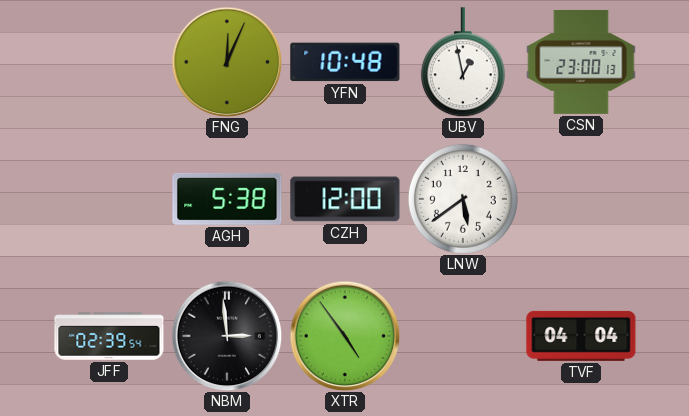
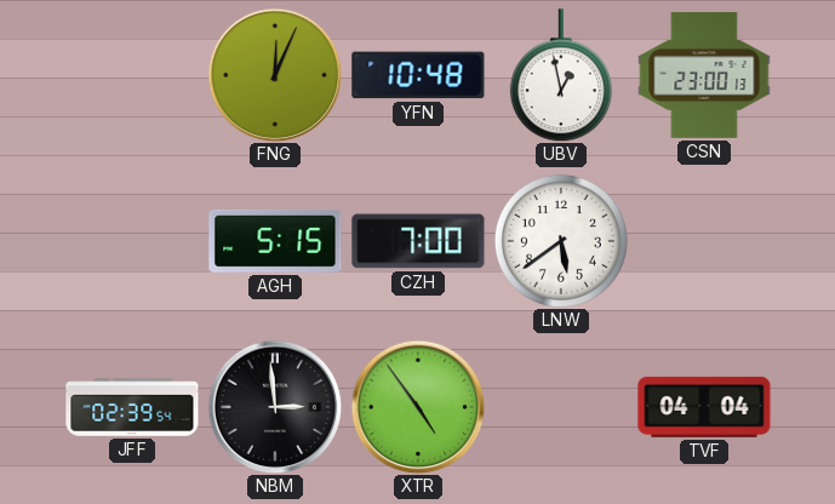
AGH: 5:38 -> 5:15 (275, 241)
CZH: 12:00 -> 7:00 (418, 241)
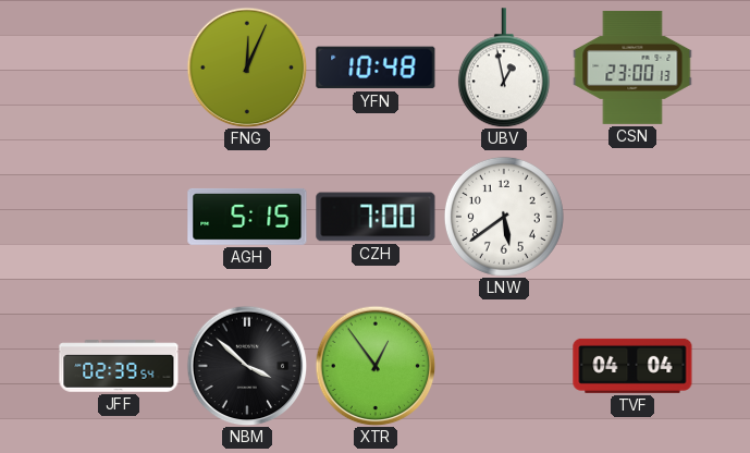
NBM: 2:59 -> 3:52 (247, 366)
XTR: 4:54 -> 12:54 (376, 366)
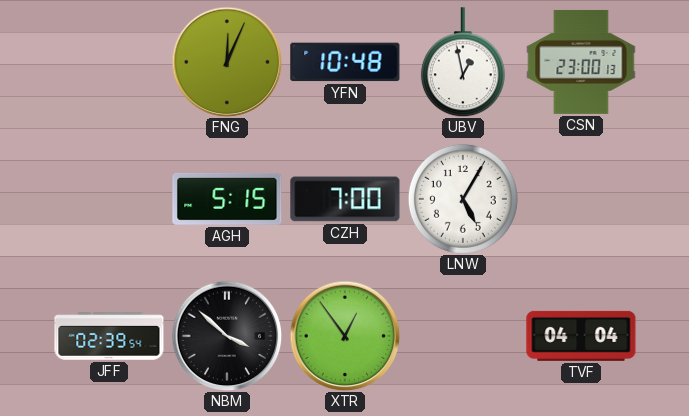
LNW: 5:39 -> 5:05 (463, 199)
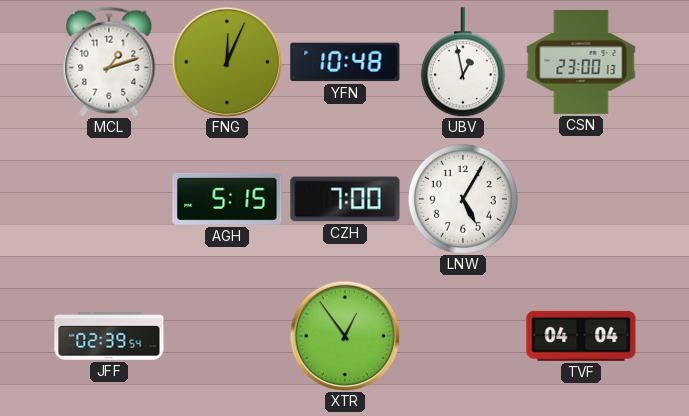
MCL: none -> 1:12 (109, 62)
NBM: 3:52 -> none (227, 336)
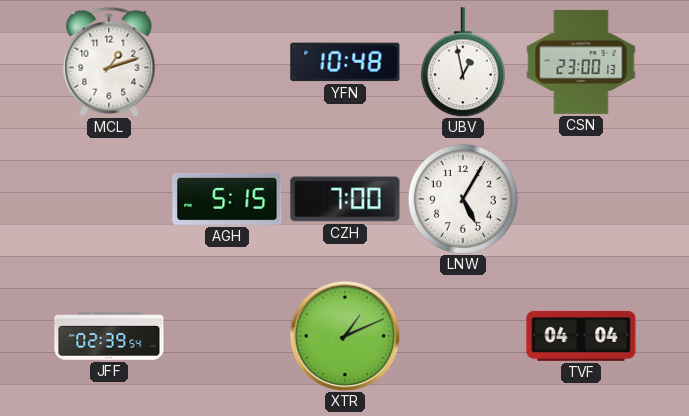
FNG: 12:04 -> none (227, 62)
XTR: 12:54 -> 1:11 (345, 336)
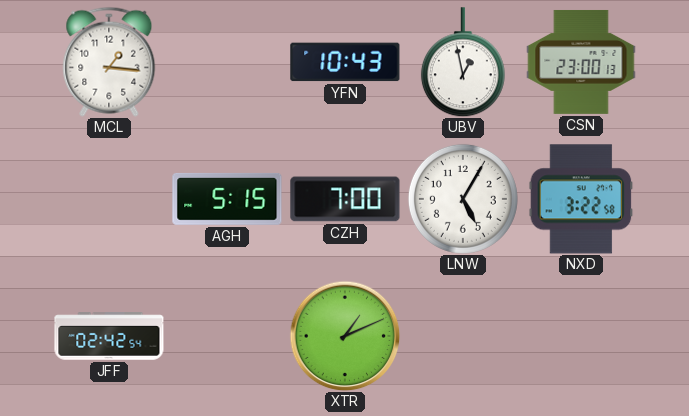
MCL: 1:12 -> 1:16 (109, 62)
YFN: 10:48 -> 10:43 (345, 62)
NXD: none -> 3:22 (581, 199)
JFF: 02:39 -> 02:42 (109, 336)
TVF: 04:04 -> none (581, 336)
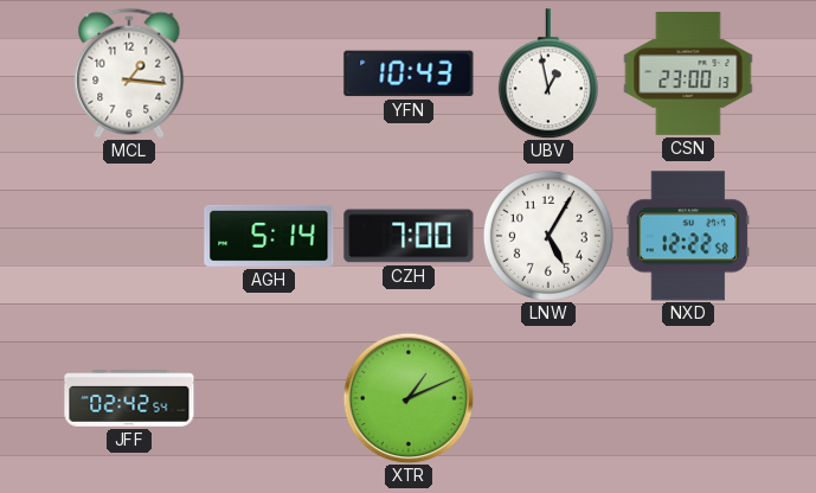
AGH: 5:15 -> 5:14 (269, 236)
NXD: 3:22 -> 12:22 (688, 236)
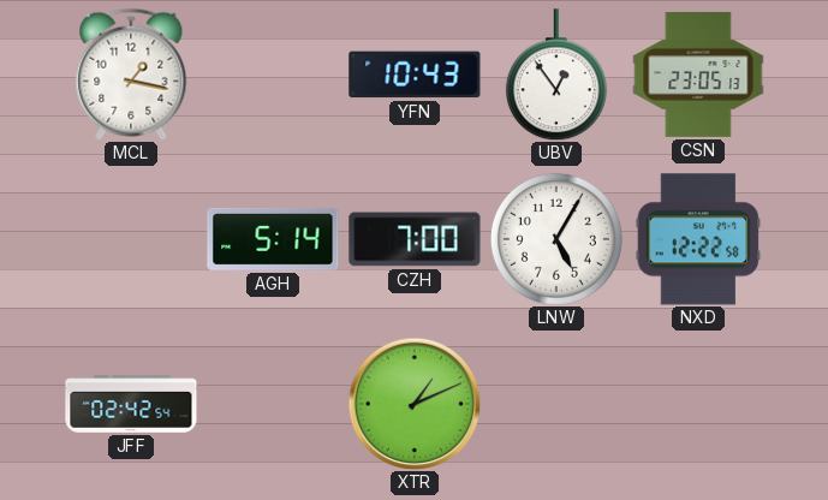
MCL: 1:16 -> 1:17 (131, 75)
UBV: 12:58 -> 12:54 (556, 75)
CSN: 23:00 -> 23:05 (698, 75)
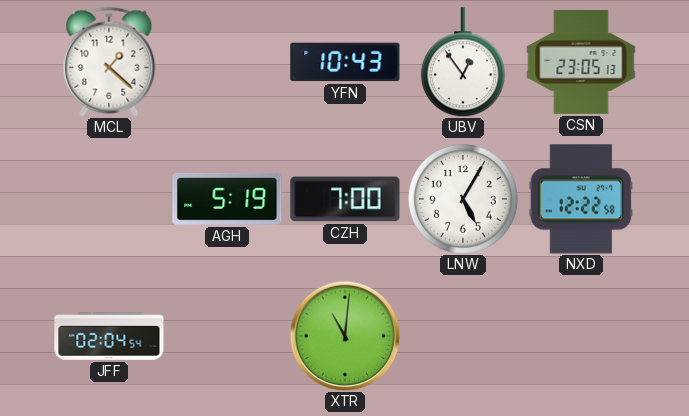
MCL: 1:17 -> 1:22 (109, 62)
AGH: 5:14 -> 5:19 (227, 199)
JFF: 02:42 -> 02:04 (109, 336)
XTR: 1:11 -> 11:01 (345, 336)
